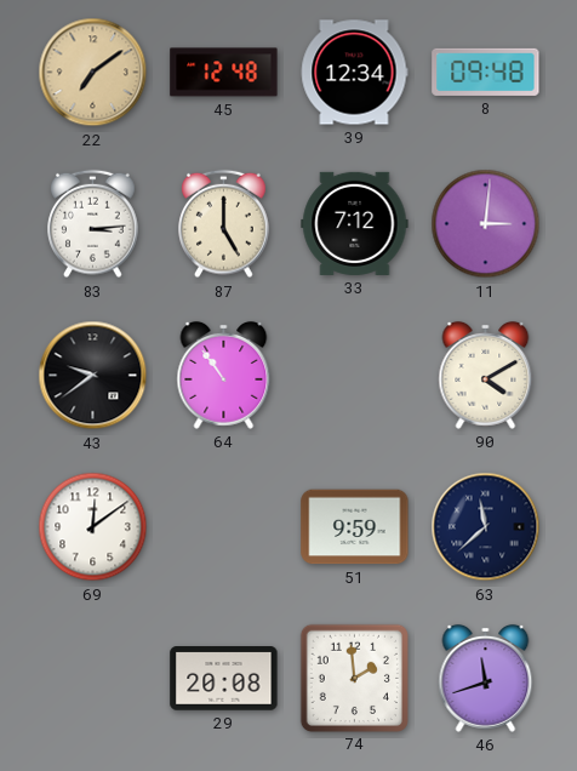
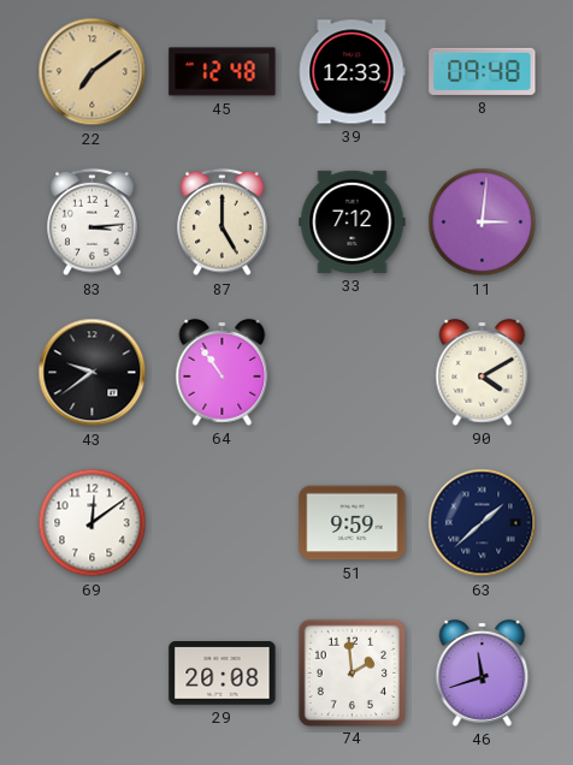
39: 12:34 -> 12:33 (352, 72)
63: 11:38 -> 1:38 (483, 523)
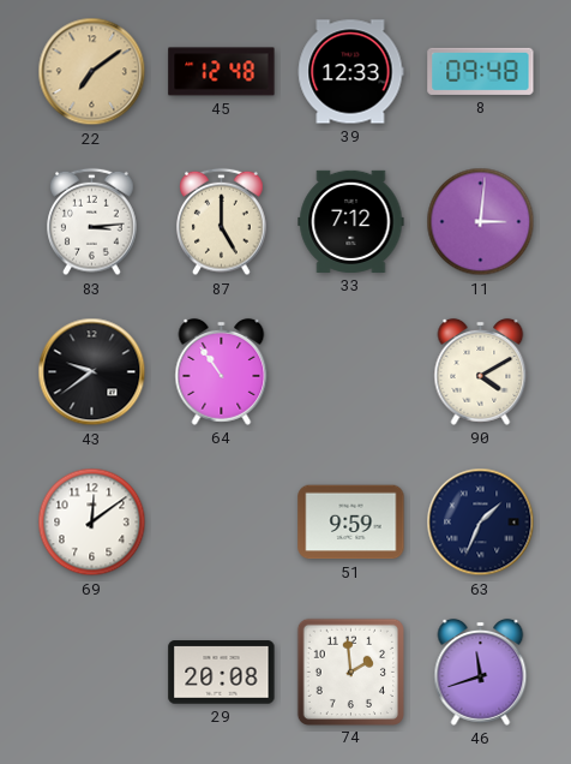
63: 1:38 -> 1:34 (481, 523)
